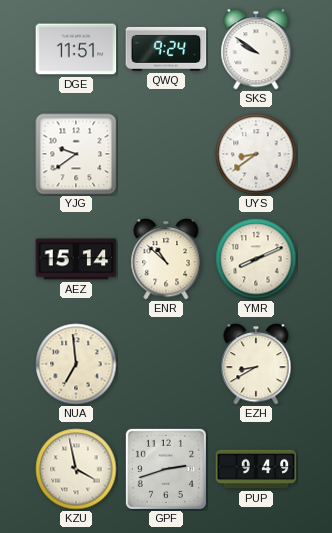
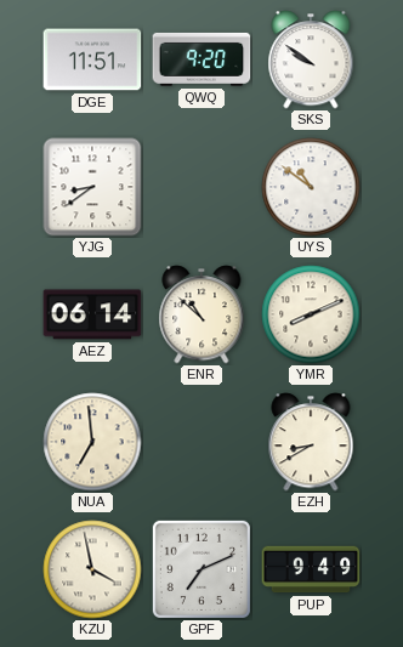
QWQ: 9:24 -> 9:20 (201, 59)
YJG: 9:39 -> 8:39 (92, 187)
UYS: 8:39 -> 10:51 (311, 187)
AEZ: 15:14 -> 06:14 (92, 314)
GPF: 2:42 -> 7:11 (201, 569)
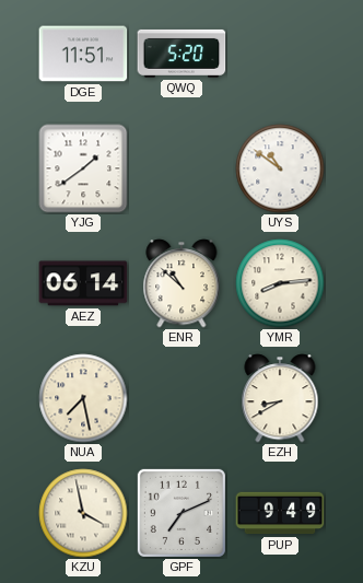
QWQ: 9:20 -> 5:20 (181, 54)
SKS: 9:51 -> none (311, 59)
YJG: 8:39 -> 1:39 (83, 168)
YMR: 8:11 -> 8:14 (280, 283)
NUA: 6:59 -> 7:28 (83, 398)
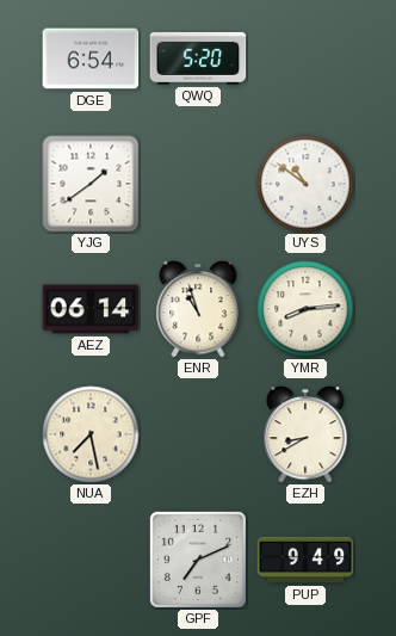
DGE: 11:51 -> 6:54 (91, 58)
ENR: 10:52 -> 10:57 (198, 309)
KZU: 3:58 -> none (83, 513)
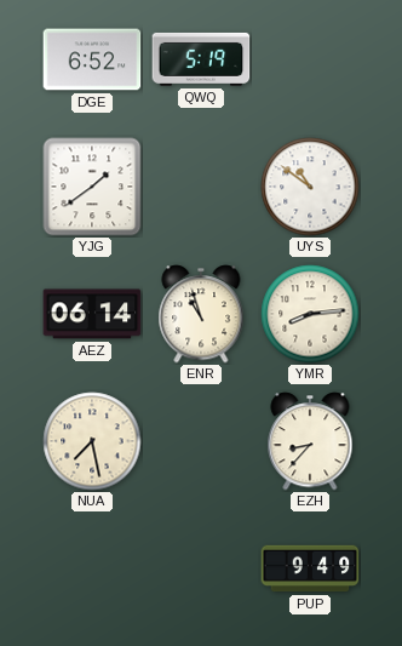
DGE: 6:54 -> 6:52 (92, 59)
QWQ: 5:20 -> 5:19 (201, 59)
EZH: 8:40 -> 8:37 (310, 441)
GPF: 7:11 -> none (198, 560)
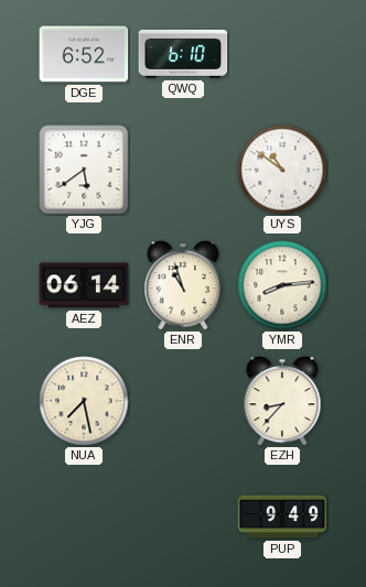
QWQ: 5:19 -> 6:10 (183, 54)
YJG: 1:39 -> 5:39 (84, 170)
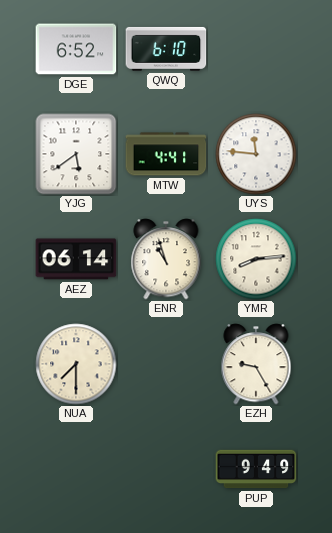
MTW: none -> 4:41 (166, 154)
UYS: 10:51 -> 11:46 (256, 154)
NUA: 7:28 -> 7:30 (76, 364)
EZH: 8:37 -> 9:25 (256, 364)
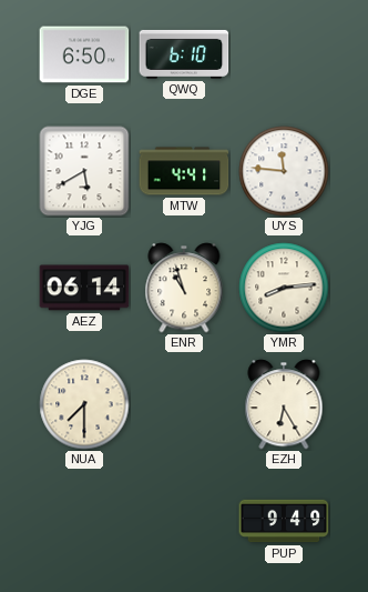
DGE: 6:52 -> 6:50 (84, 54)
YJG: 5:39 -> 5:40 (84, 171)
EZH: 9:25 -> 6:25 (284, 404)
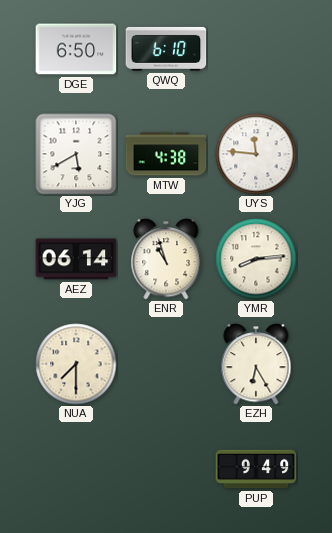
MTW: 4:41 -> 4:38 (166, 154)
